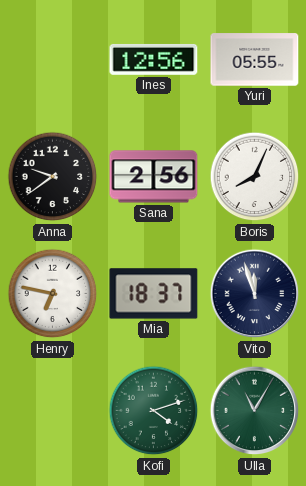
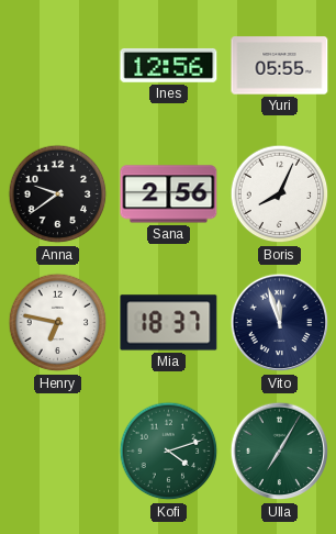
Ulla: 11:05 -> 7:05 (280, 452)
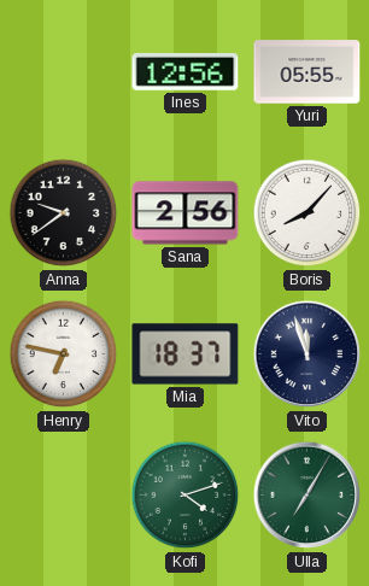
Boris: 8:04 -> 8:07 (307, 213)
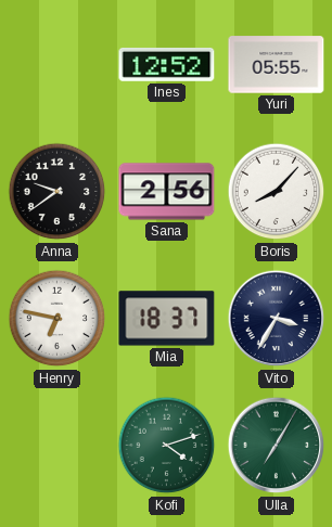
Ines: 12:56 -> 12:52 (167, 64)
Vito: 11:57 -> 3:35 (277, 319)
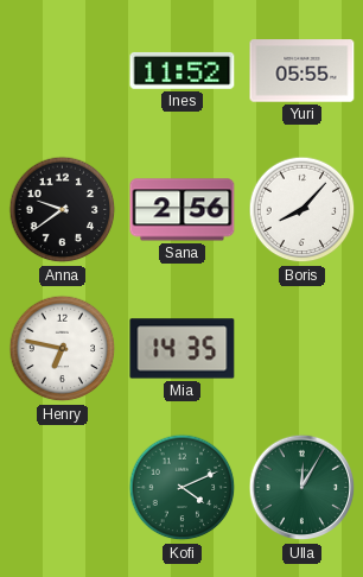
Ines: 12:52 -> 11:52 (183, 70)
Mia: 18:37 -> 14:35 (183, 349)
Vito: 3:35 -> none (277, 319)
Kofi: 4:12 -> 4:11 (183, 488)
Ulla: 7:05 -> 12:05 (302, 488)
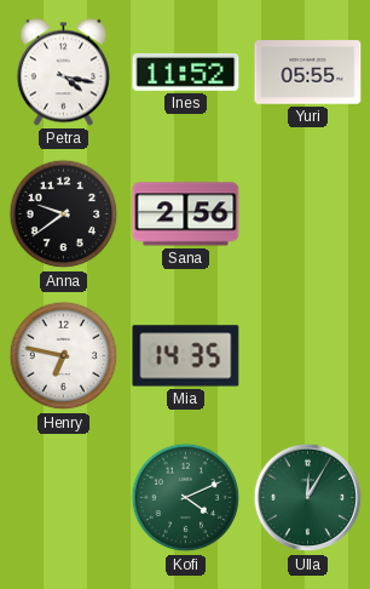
Petra: none -> 4:17 (63, 73)
Boris: 8:07 -> none (302, 210)
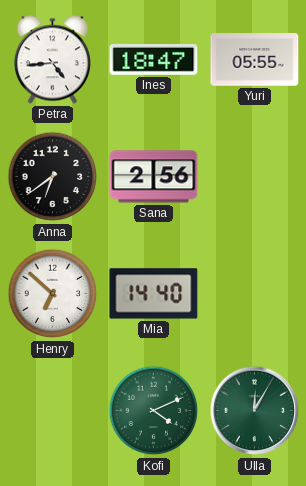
Petra: 4:17 -> 4:44 (52, 60)
Ines: 11:52 -> 18:47 (154, 59)
Anna: 9:39 -> 6:39 (53, 177)
Henry: 6:47 -> 6:52 (53, 294)
Mia: 14:35 -> 14:40 (154, 294)
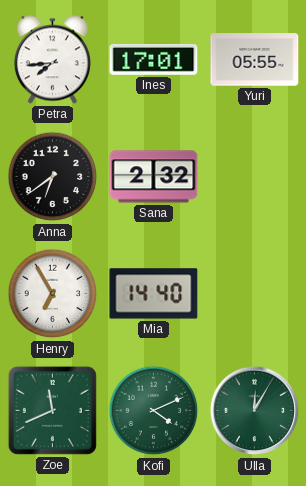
Petra: 4:44 -> 7:44 (52, 60)
Ines: 18:47 -> 17:01 (154, 59)
Sana: 2:56 -> 2:32 (154, 177)
Henry: 6:52 -> 6:55 (53, 294)
Zoe: none -> 11:41 (52, 410)
